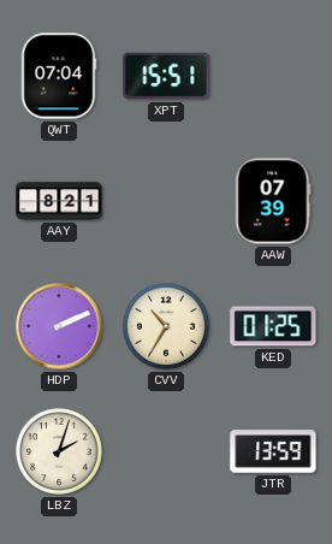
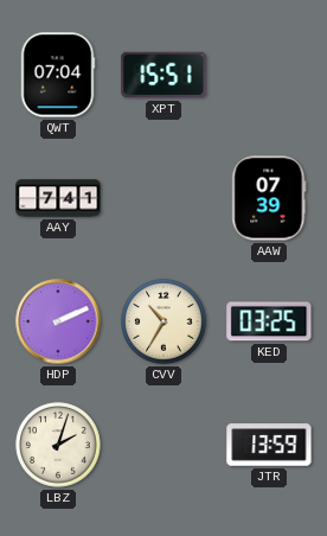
AAY: 8:21 -> 7:41 (58, 198)
KED: 01:25 -> 03:25 (269, 321)
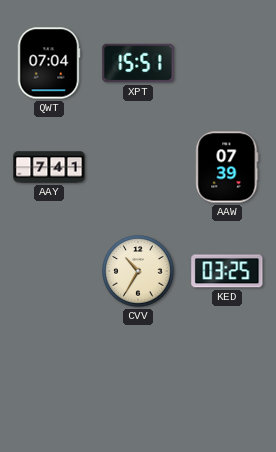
HDP: 2:11 -> none (58, 321)
LBZ: 2:03 -> none (58, 445)
JTR: 13:59 -> none (269, 445)
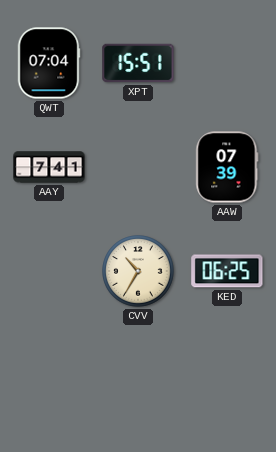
KED: 03:25 -> 06:25 (227, 271)
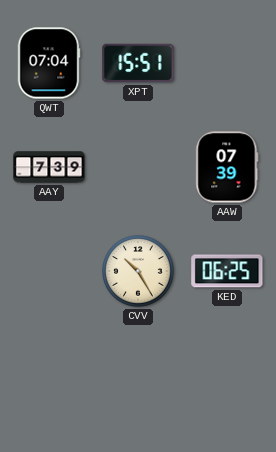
AAY: 7:41 -> 7:39 (49, 167)
CVV: 10:35 -> 10:25 (138, 271)
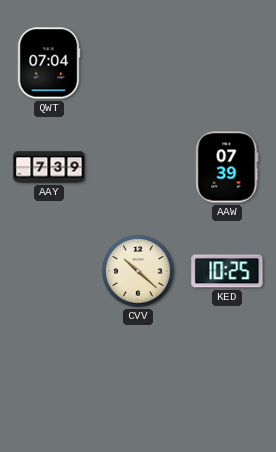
XPT: 15:51 -> none (138, 63)
CVV: 10:25 -> 10:22 (138, 271)
KED: 06:25 -> 10:25 (227, 271)
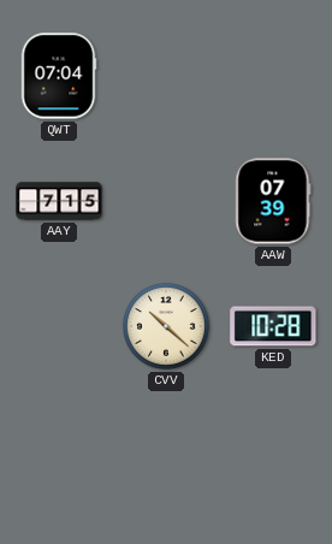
AAY: 7:39 -> 7:15 (59, 201)
KED: 10:25 -> 10:28 (273, 326)
